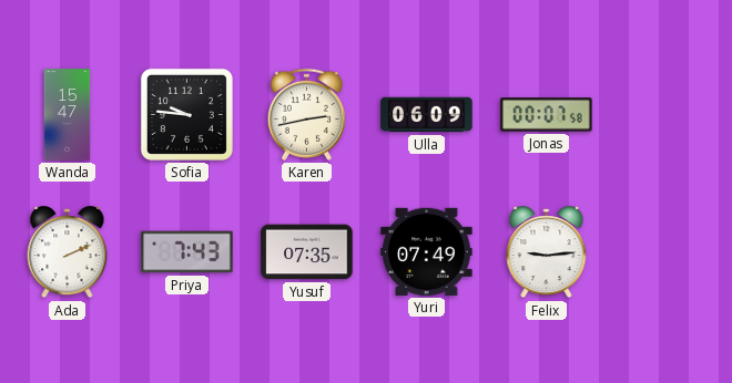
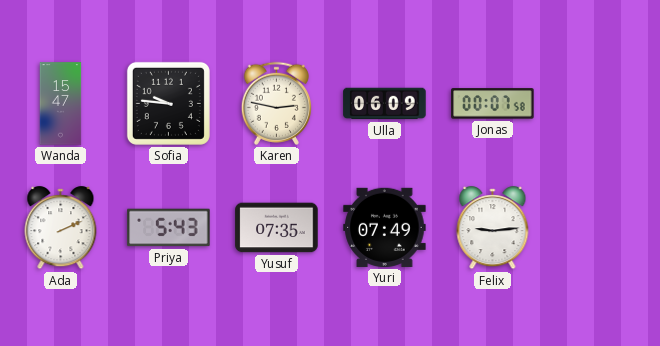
Karen: 2:43 -> 2:47 (276, 103)
Priya: 7:43 -> 5:43 (169, 228)
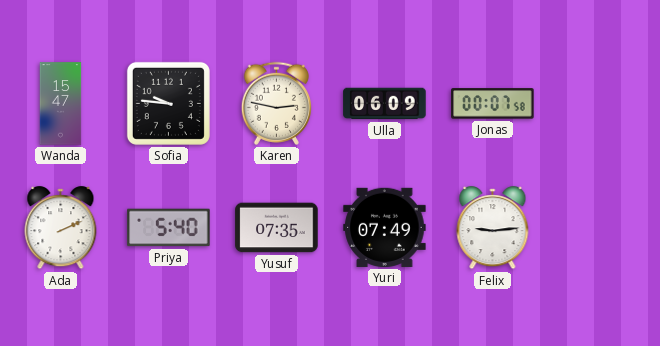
Priya: 5:43 -> 5:40 (169, 228)
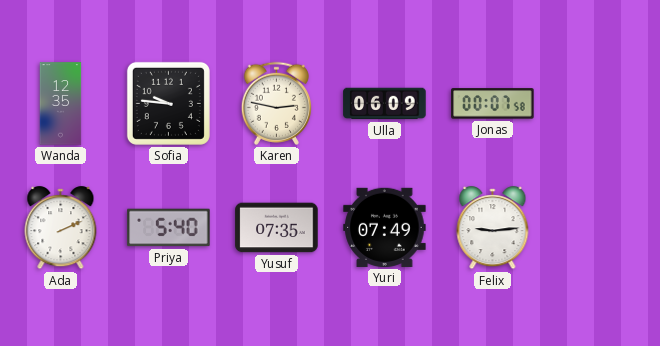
Wanda: 15:47 -> 12:35 (61, 104)
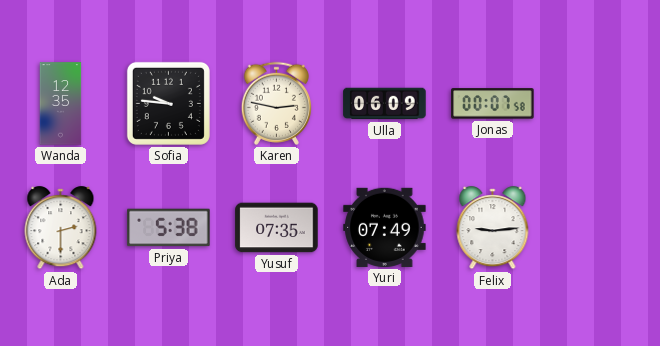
Ada: 2:11 -> 2:30 (61, 228)
Priya: 5:40 -> 5:38 (169, 228)
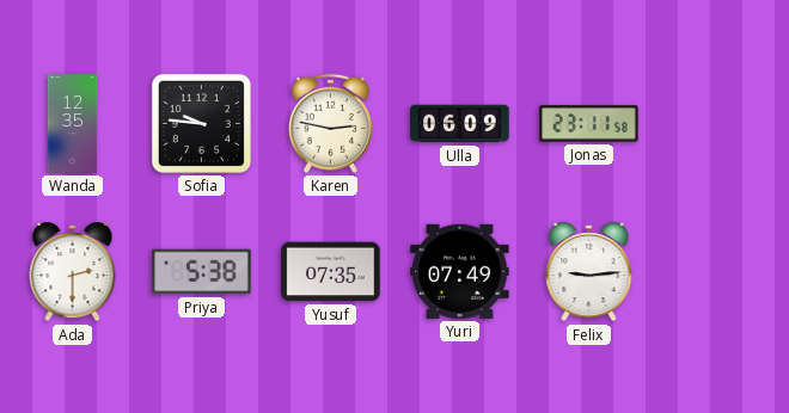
Jonas: 00:07 -> 23:11 (589, 124)
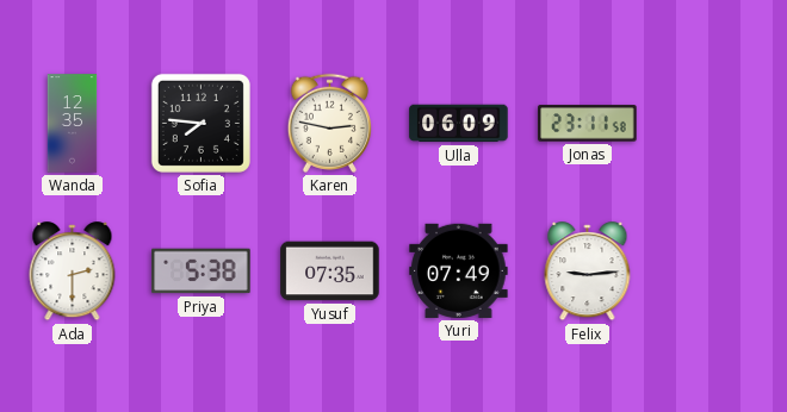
Sofia: 9:46 -> 7:46 (200, 123)
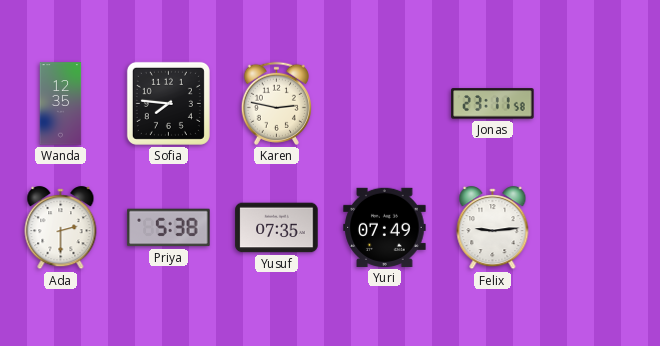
Ulla: 06:09 -> none (459, 124)
